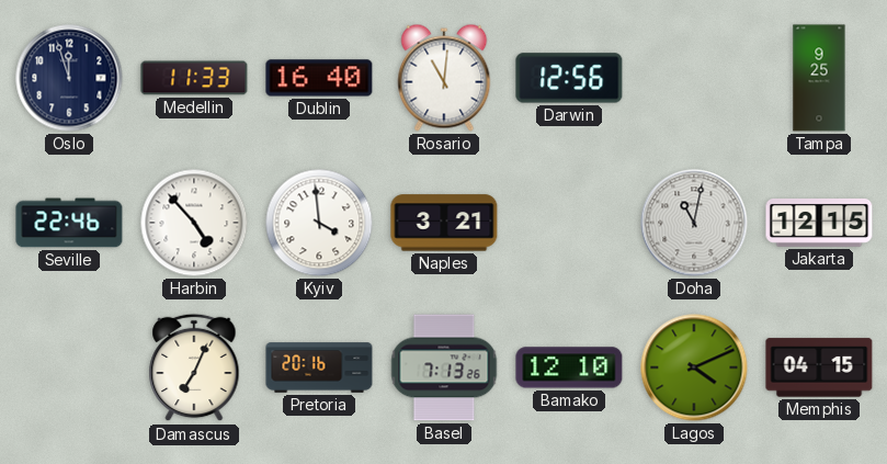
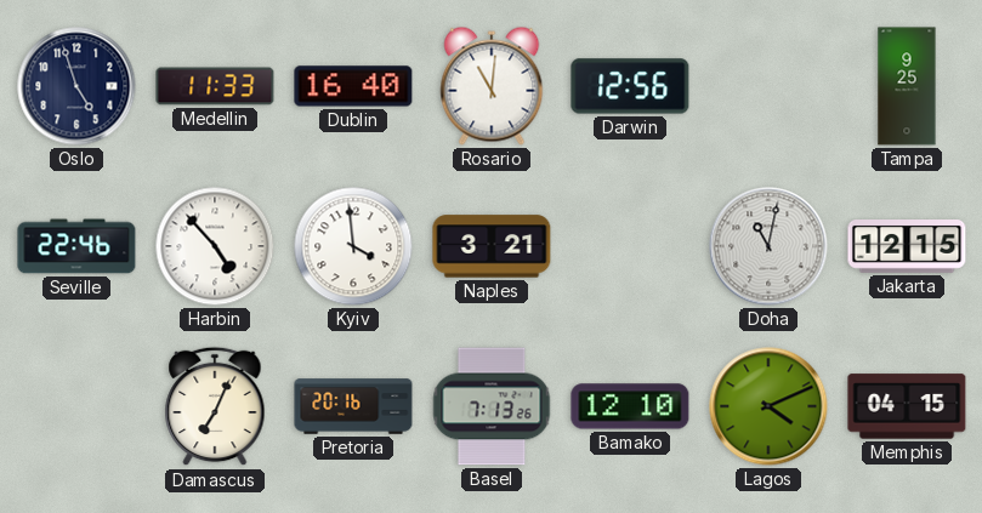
Oslo: 11:57 -> 4:57 (76, 86)
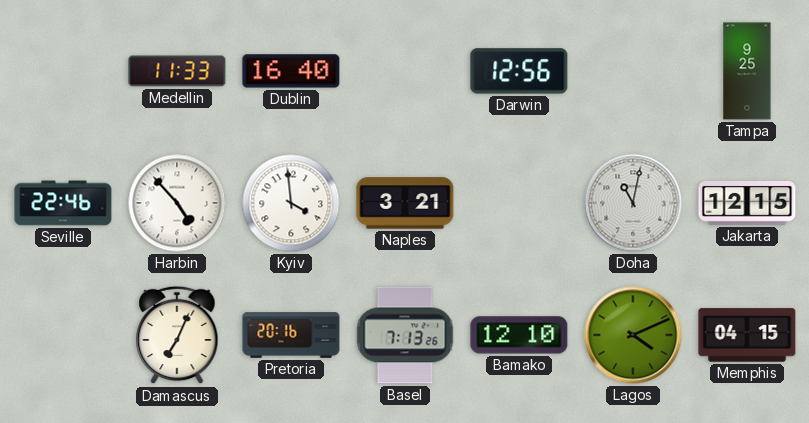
Oslo: 4:57 -> none (76, 86)
Rosario: 11:01 -> none (492, 86)
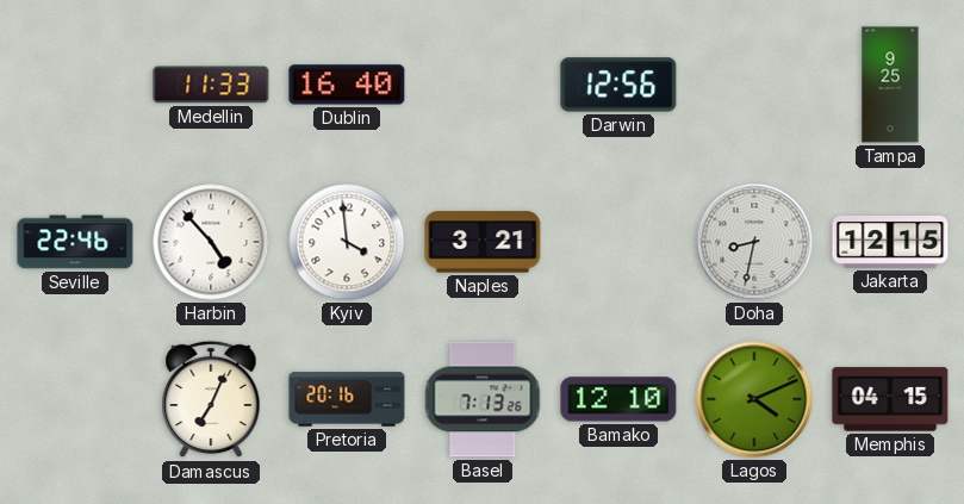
Doha: 11:02 -> 8:32 (754, 242)
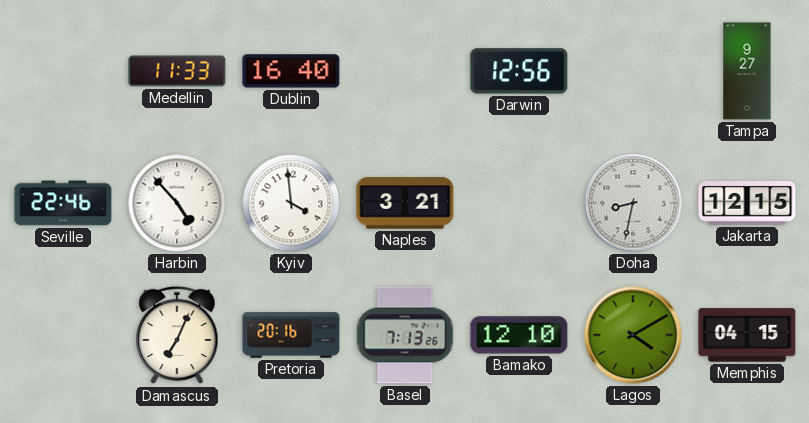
Tampa: 9:25 -> 9:27 (747, 71)
Lagos: 4:11 -> 4:10 (633, 335)
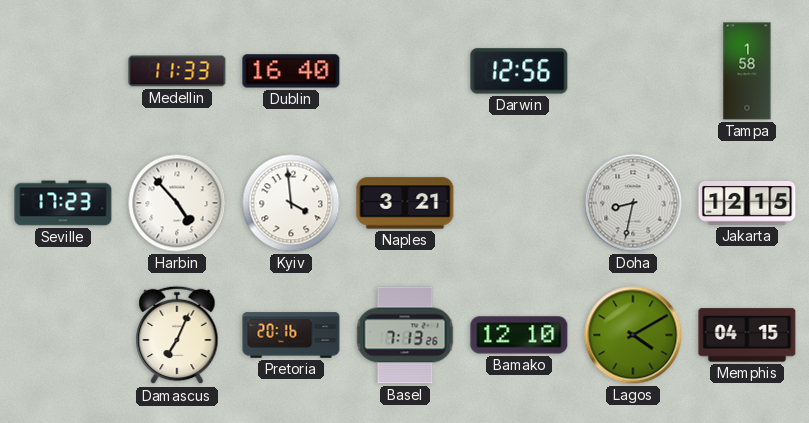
Tampa: 9:27 -> 1:58 (747, 71)
Seville: 22:46 -> 17:23 (63, 203)
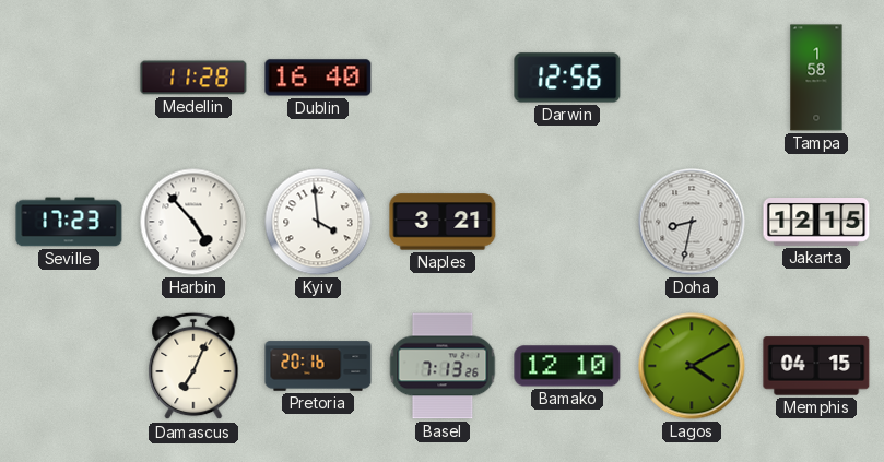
Medellin: 11:33 -> 11:28 (193, 78)
